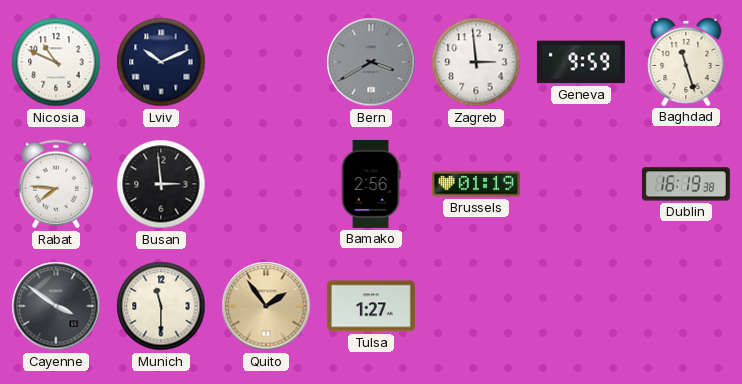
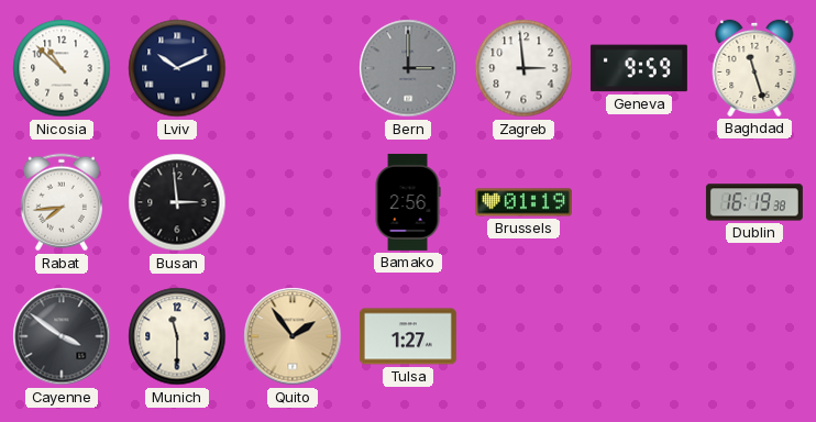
Nicosia: 10:49 -> 10:52 (62, 68)
Bern: 3:40 -> 3:00 (408, 68)
Rabat: 7:46 -> 7:44 (62, 202)
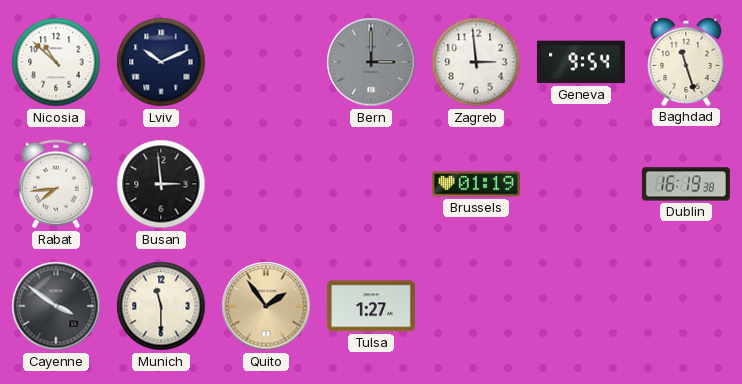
Geneva: 9:59 -> 9:54 (581, 62)
Bamako: 2:56 -> none (408, 202)
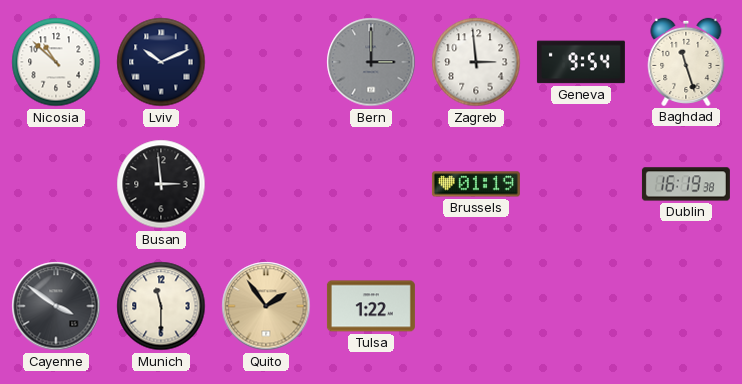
Rabat: 7:44 -> none (56, 184)
Tulsa: 1:27 -> 1:22 (371, 306)
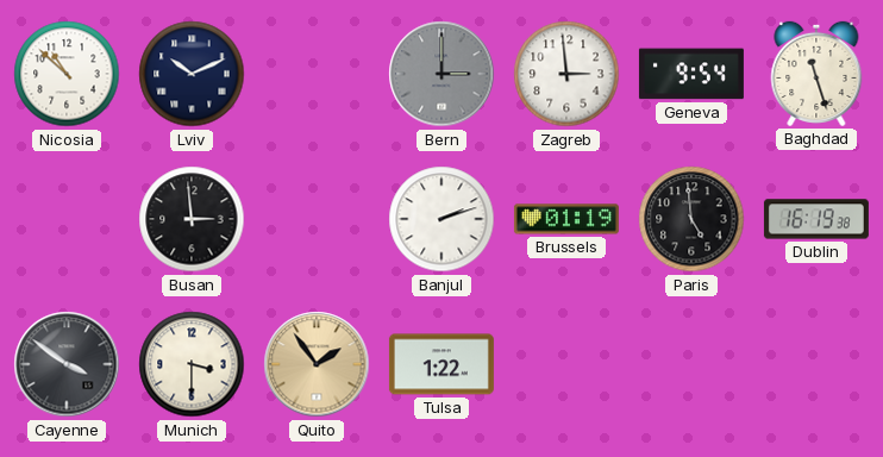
Banjul: none -> 2:12 (441, 219)
Paris: none -> 4:59 (691, 219)
Munich: 11:30 -> 3:30 (192, 364)
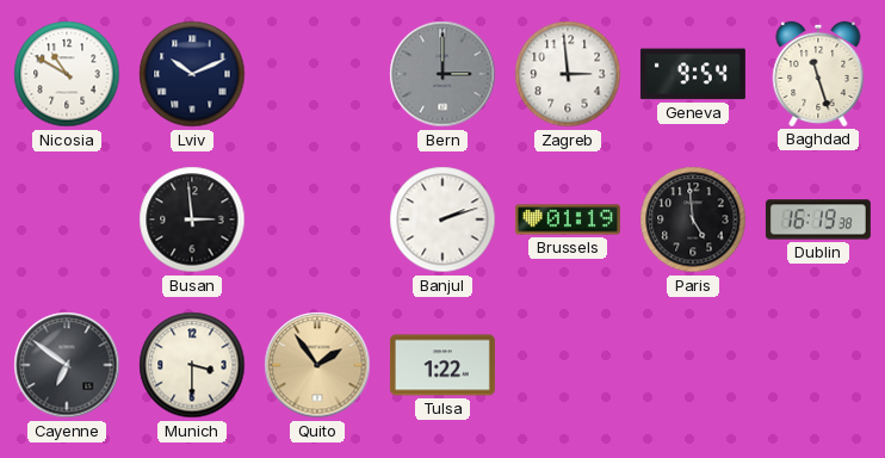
Nicosia: 10:52 -> 10:50 (67, 74)
Cayenne: 3:51 -> 6:51 (67, 365)
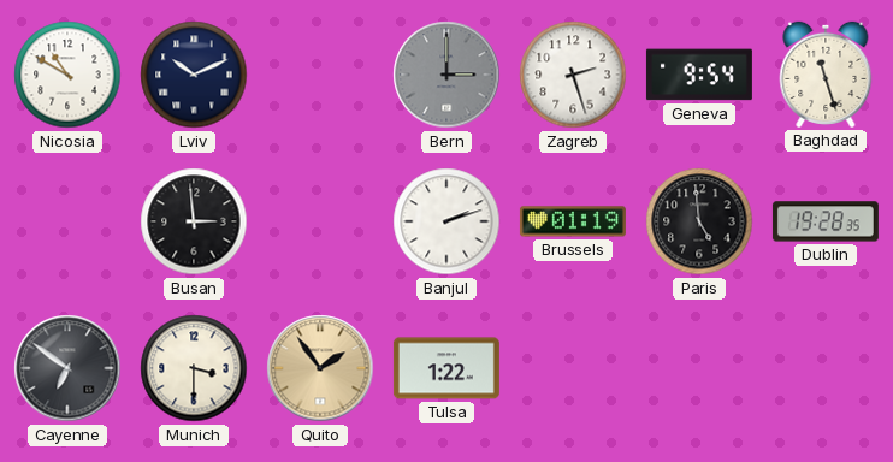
Zagreb: 2:59 -> 2:27 (573, 75)
Dublin: 16:19 -> 19:28 (826, 221)
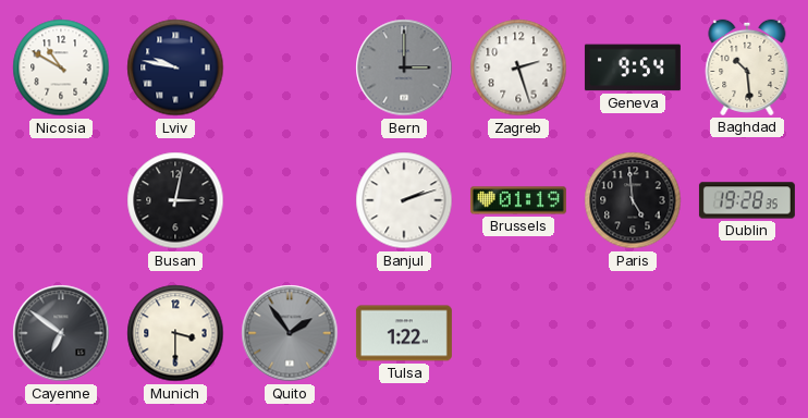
Lviv: 10:11 -> 9:47 (175, 67)
Baghdad: 11:27 -> 10:29 (747, 67)
Busan: 2:59 -> 3:02 (175, 200)
Quito dial: champagne -> grey (290, 333)
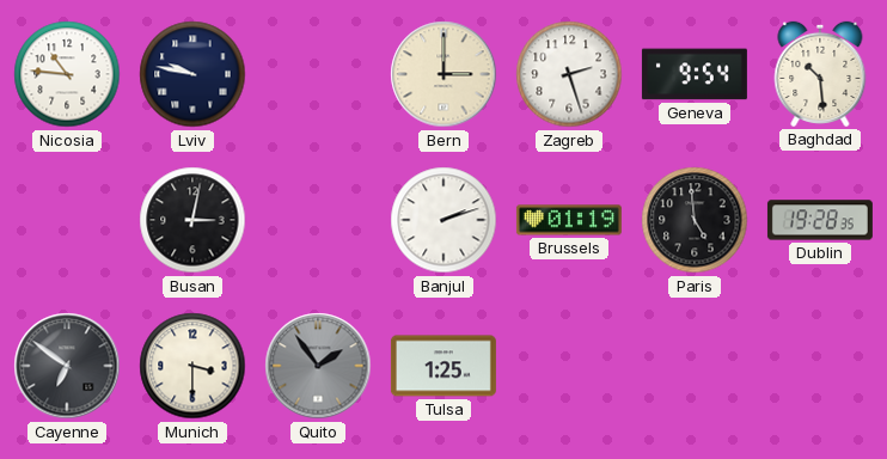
Nicosia: 10:50 -> 10:46 (67, 74)
Bern dial: grey -> cream (443, 74)
Tulsa: 1:22 -> 1:25 (443, 366)
